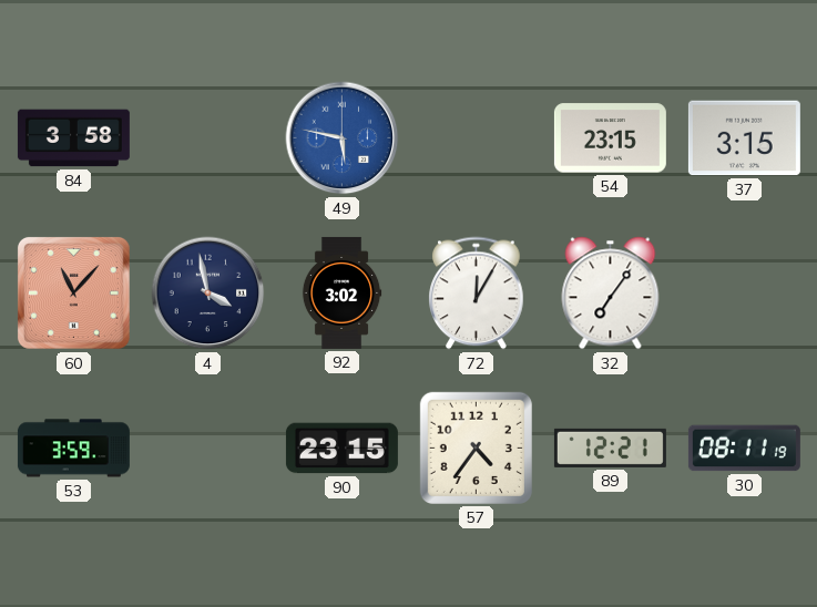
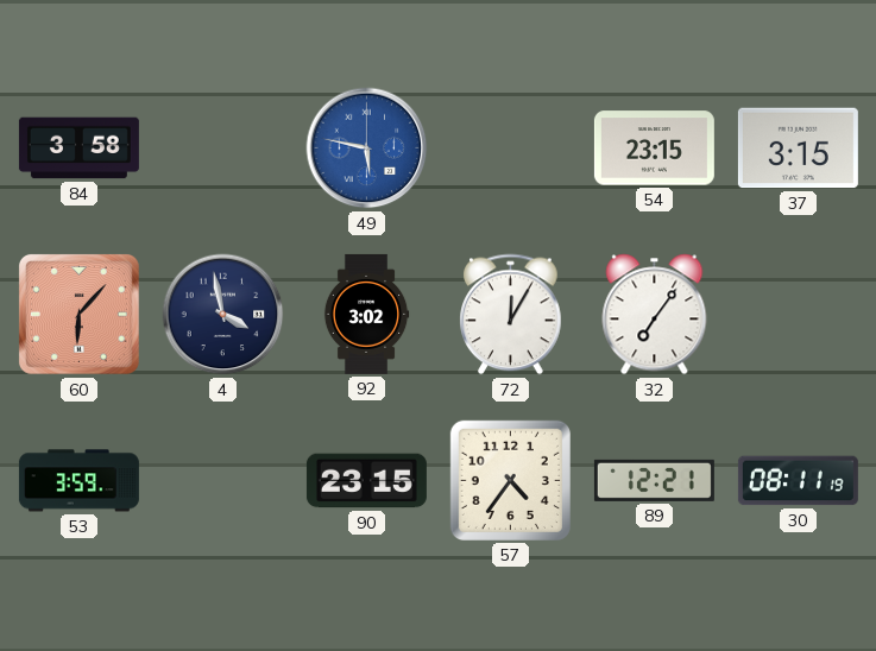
60: 11:07 -> 6:07 (78, 314)
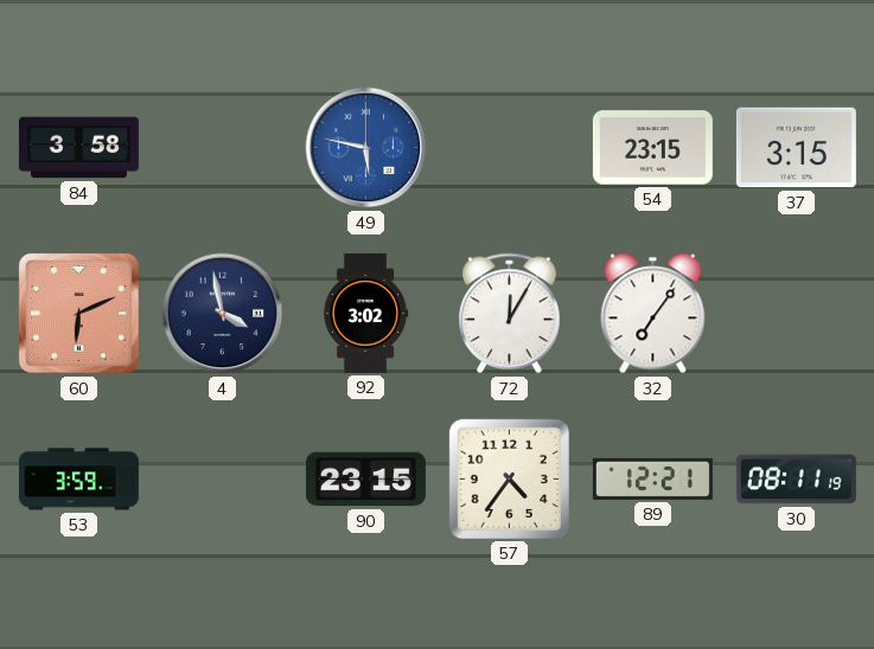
60: 6:07 -> 6:11 (78, 313)
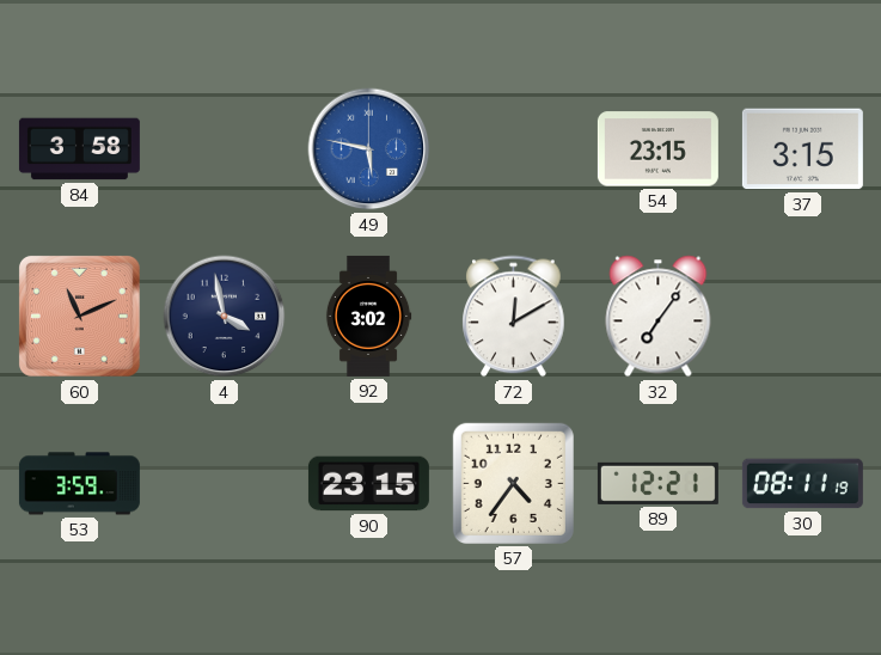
60: 6:11 -> 11:11 (79, 316)
72: 12:05 -> 12:10 (514, 317)
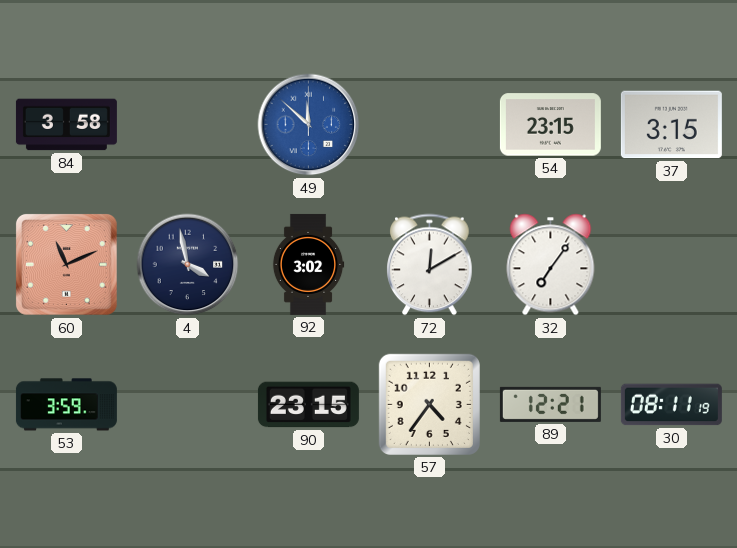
49: 5:47 -> 11:52 (309, 125)
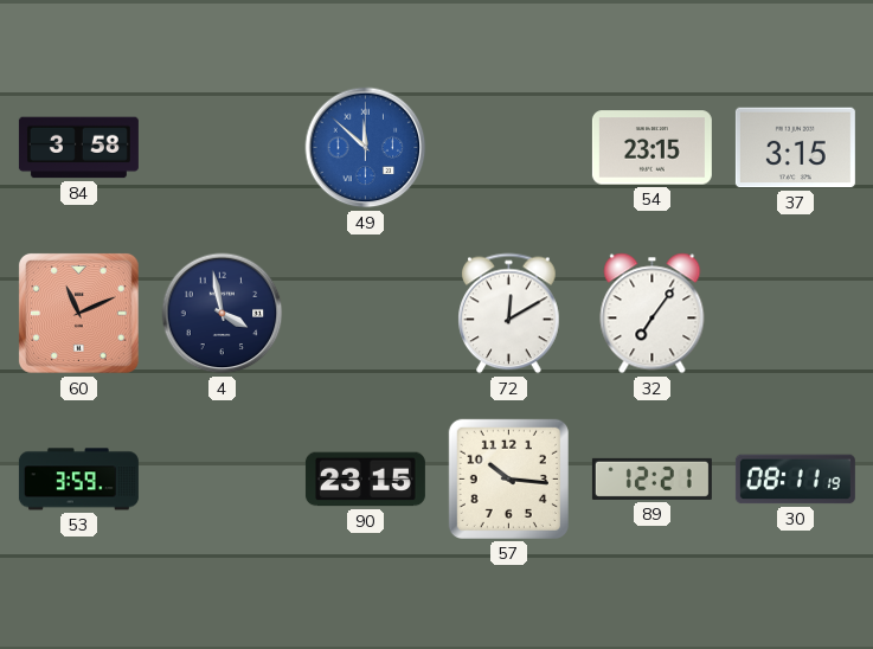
92: 3:02 -> none (308, 264)
57: 4:36 -> 10:16 (508, 478)
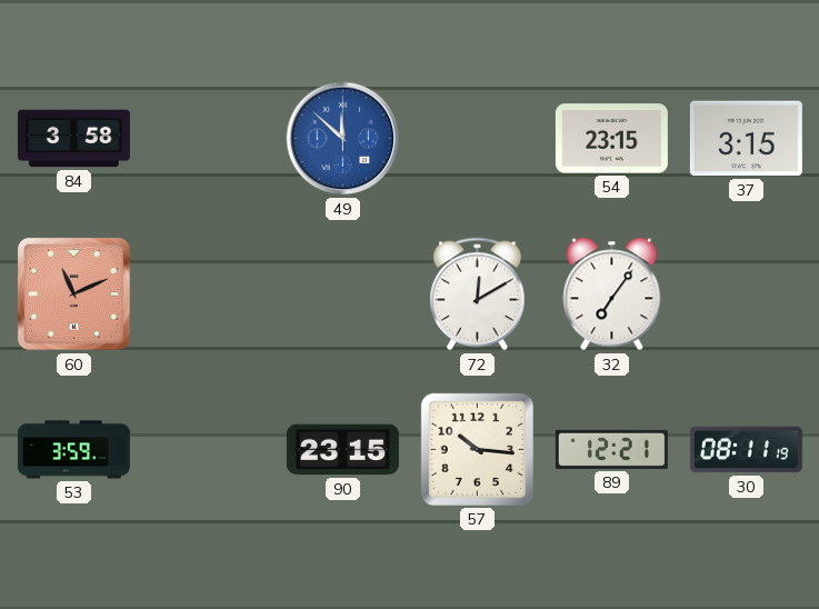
4: 3:58 -> none (223, 314)
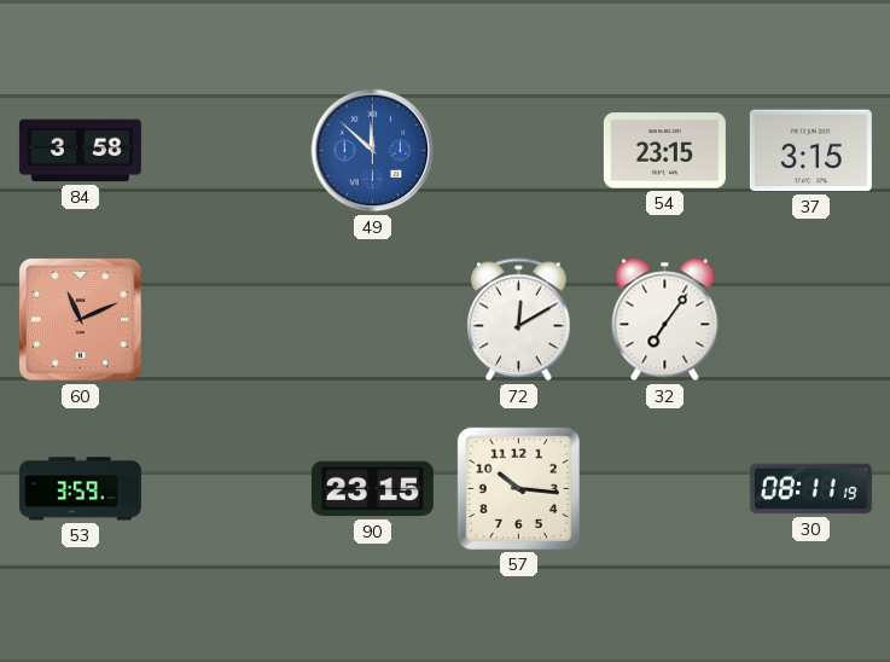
89: 12:21 -> none (611, 449)
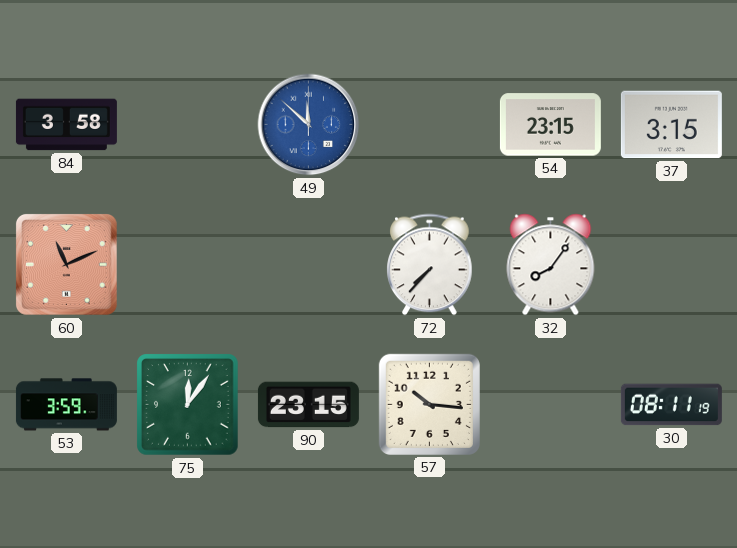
72: 12:10 -> 7:37 (430, 265)
32: 7:06 -> 8:06 (551, 265)
75: none -> 12:06 (188, 405)
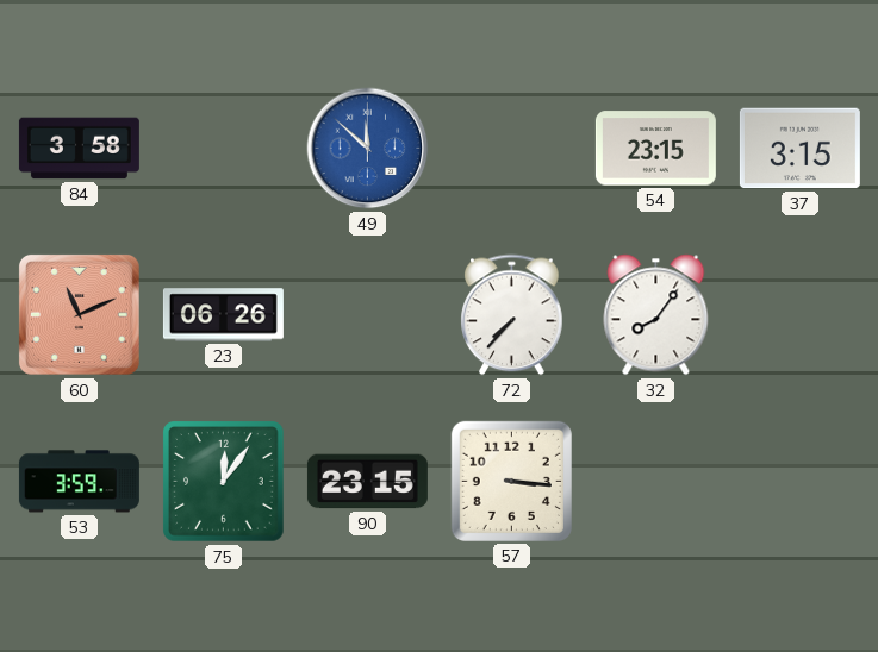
23: none -> 06:26 (223, 315)
57: 10:16 -> 3:16 (511, 481)
30: 08:11 -> none (671, 405)
